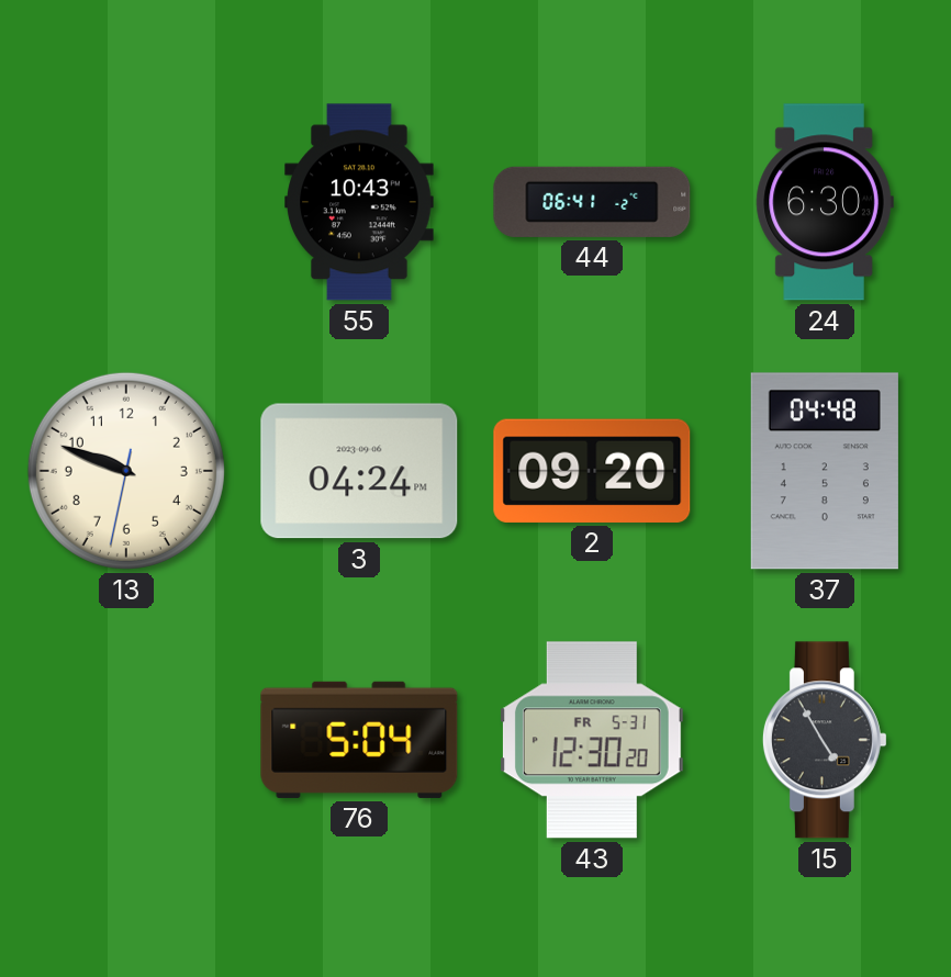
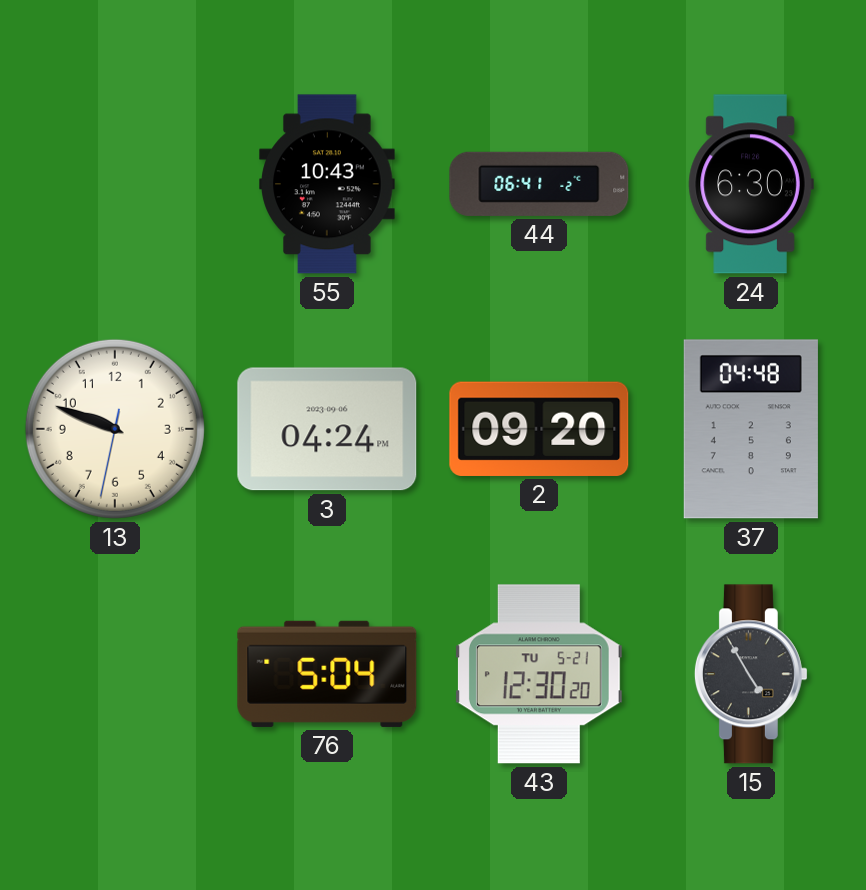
43 date: FR 5-31 -> TU 5-21 (539, 674)
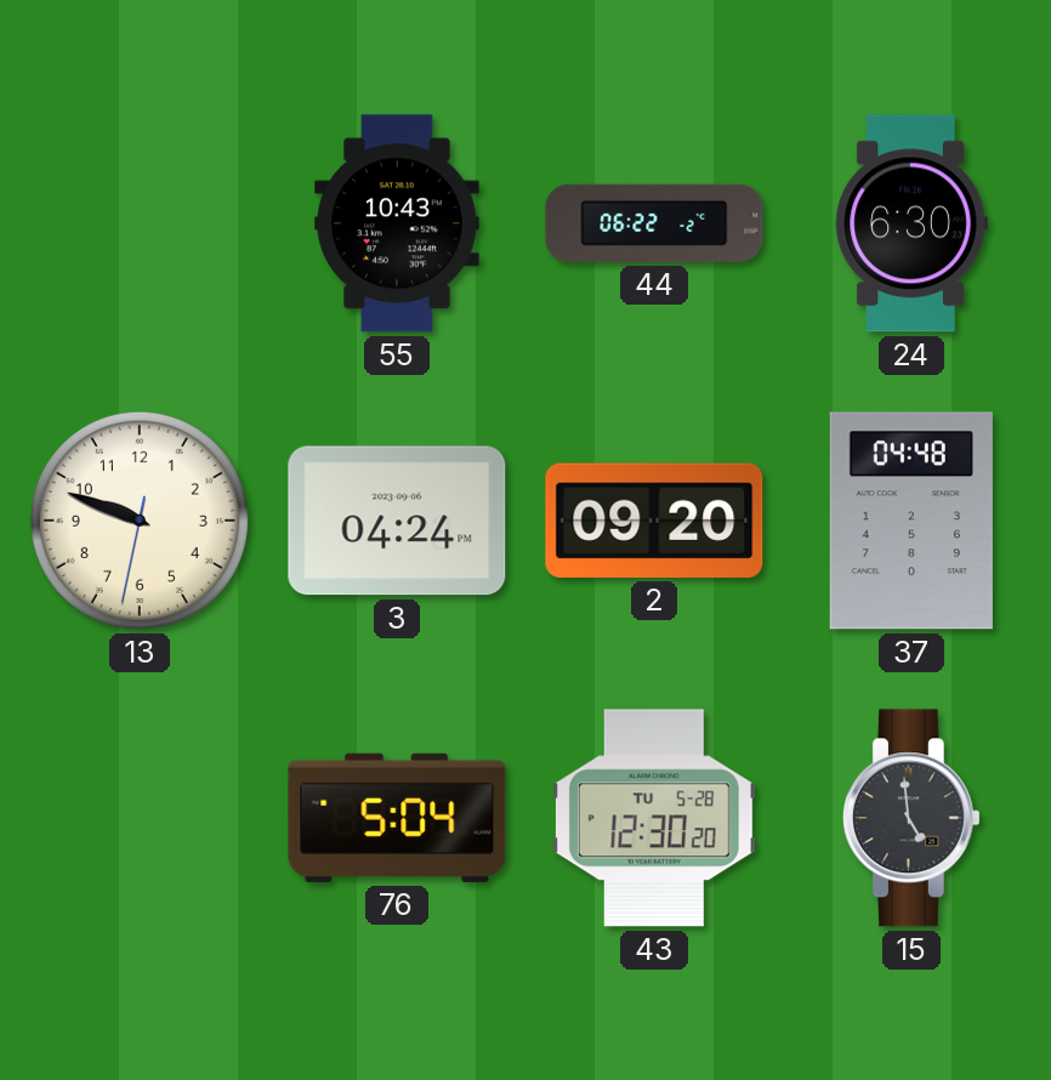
44: 06:41 -> 06:22 (654, 223)
43 date: TU 5-21 -> TU 5-28 (654, 818)
15: 4:55 -> 4:59 (911, 818)
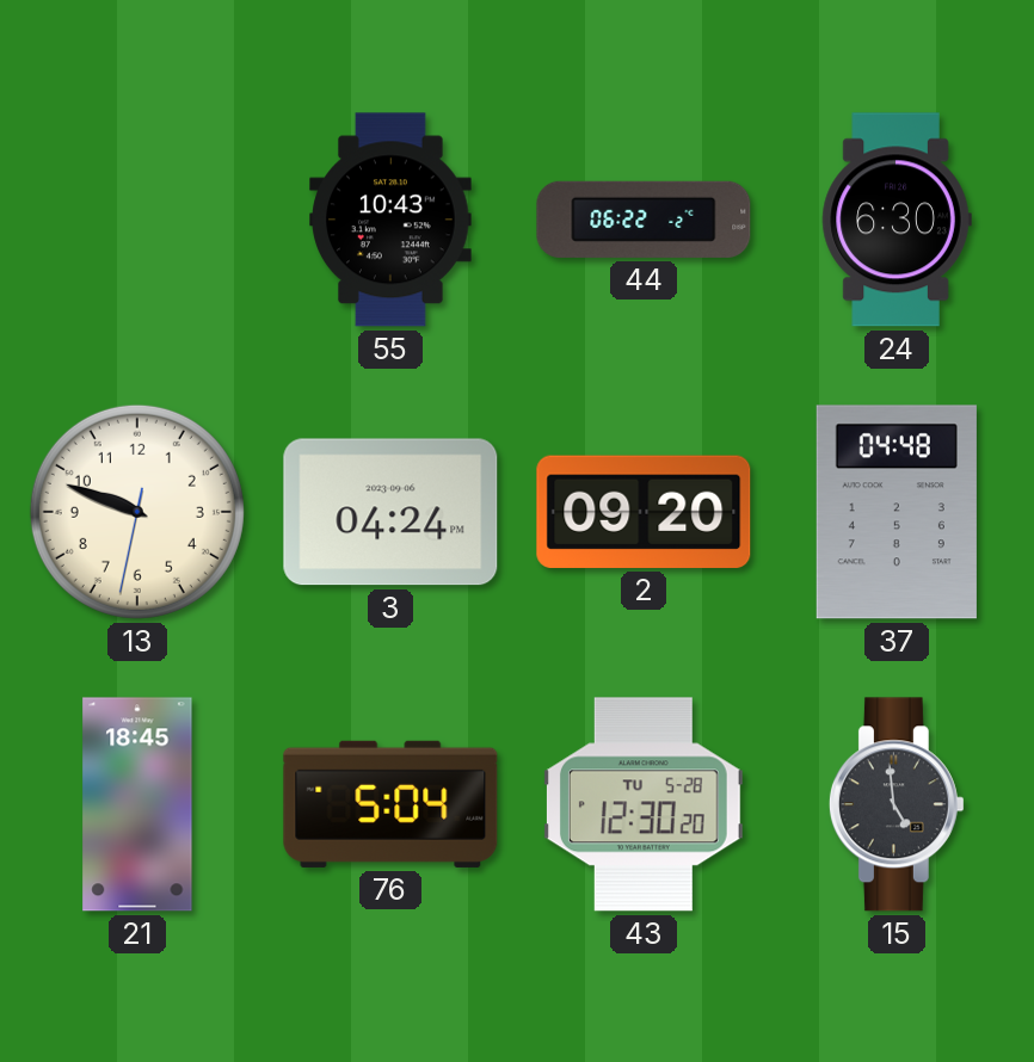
21: none -> 18:45 (137, 804)
